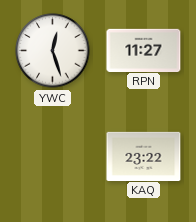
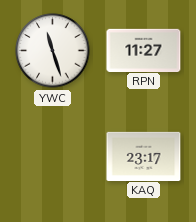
YWC: 12:27 -> 11:27 (53, 51)
KAQ: 23:22 -> 23:17 (144, 156)
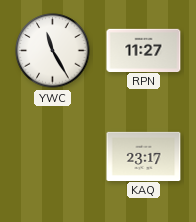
YWC: 11:27 -> 11:25 (53, 51)
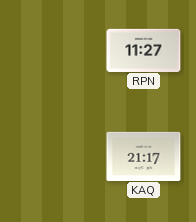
YWC: 11:25 -> none (53, 51)
KAQ: 23:17 -> 21:17 (144, 156)
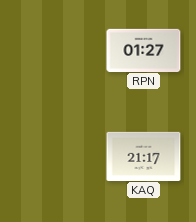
RPN: 11:27 -> 01:27 (144, 50)
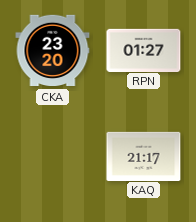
CKA: none -> 23:20 (53, 51)
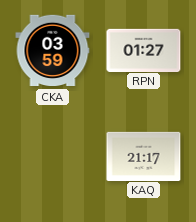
CKA: 23:20 -> 03:59 (53, 51)
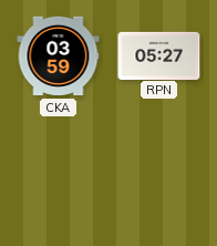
RPN: 01:27 -> 05:27 (159, 55)
KAQ: 21:17 -> none (144, 156)
